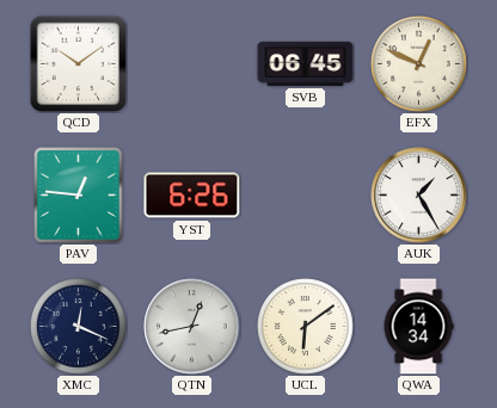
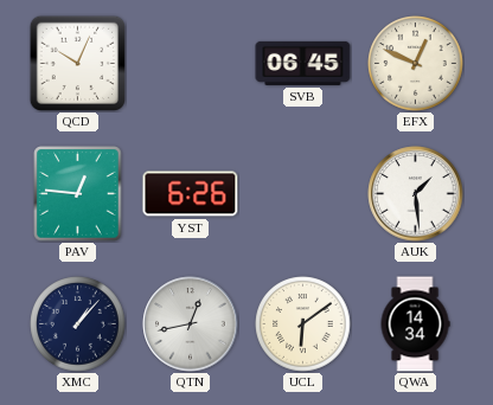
QCD: 10:09 -> 10:04 (77, 63)
AUK: 1:25 -> 1:29 (416, 194)
XMC: 12:19 -> 1:07 (78, 324)
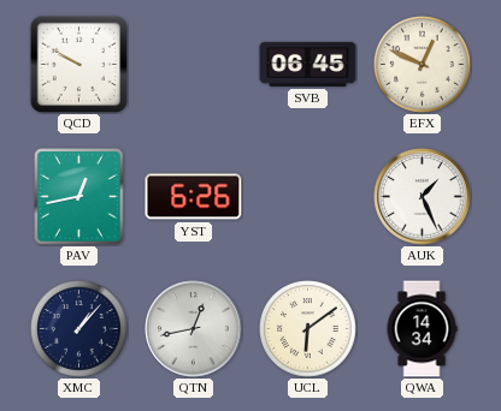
QCD: 10:04 -> 9:50 (78, 64)
PAV: 12:46 -> 12:43 (79, 197)
AUK: 1:29 -> 1:26 (423, 197)
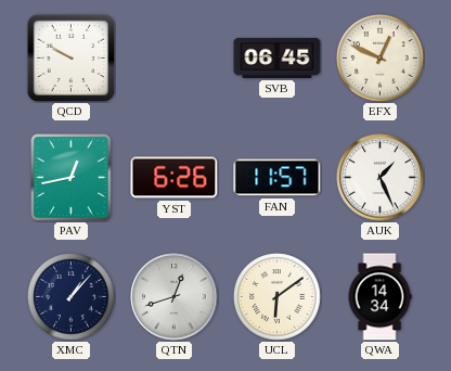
FAN: none -> 11:57 (278, 178)
QTN: 12:43 -> 12:42 (175, 297)
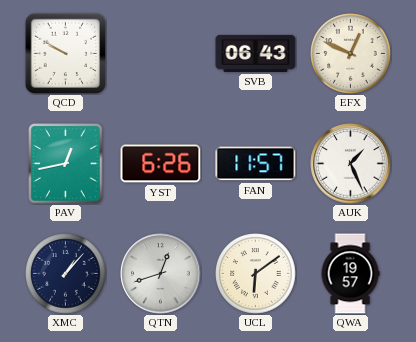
SVB: 06:45 -> 06:43 (256, 53)
QWA: 14:34 -> 19:57 (350, 274)
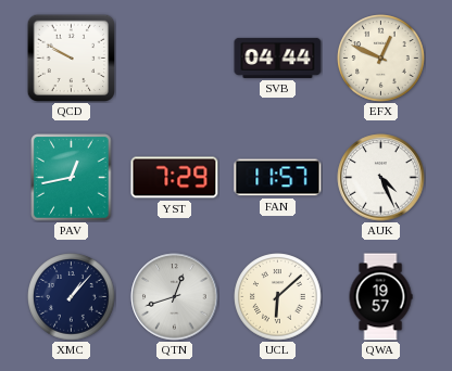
SVB: 06:43 -> 04:44 (278, 57)
YST: 6:26 -> 7:29 (175, 178)
AUK: 1:26 -> 4:26 (381, 178)
UCL: 6:09 -> 6:08 (278, 297)
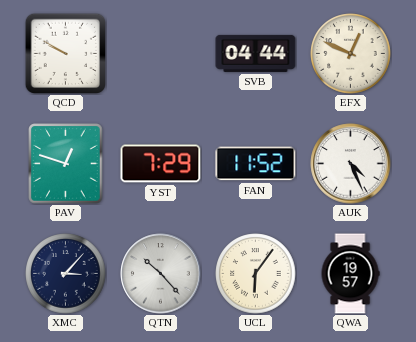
PAV: 12:43 -> 12:48 (66, 164)
FAN: 11:57 -> 11:52 (256, 164)
XMC: 1:07 -> 3:07 (66, 274)
QTN: 12:42 -> 10:23 (161, 274)
UCL: 6:08 -> 6:06 (256, 274)
